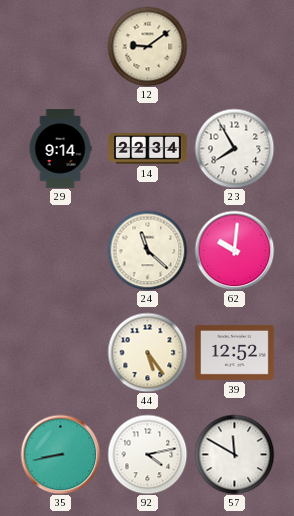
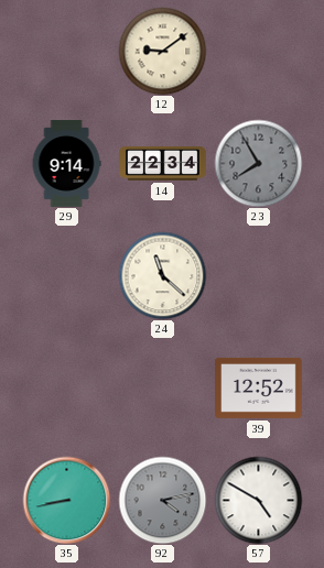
23 dial: white -> grey (258, 163)
62: 10:01 -> none (234, 250)
44: 5:24 -> none (147, 352)
92 dial: white -> grey (162, 500)
57: 11:50 -> 4:50 (258, 500)
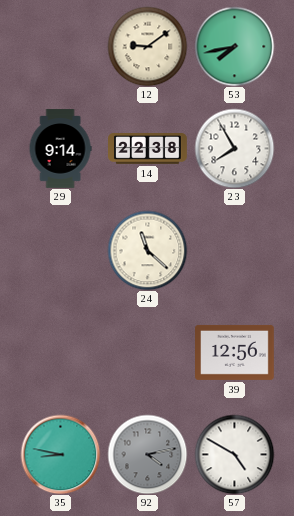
53: none -> 7:43 (234, 46)
14: 22:34 -> 22:38 (148, 149)
23 dial: grey -> white (234, 148)
39: 12:52 -> 12:56 (235, 352)
35: 8:43 -> 8:47 (60, 454)
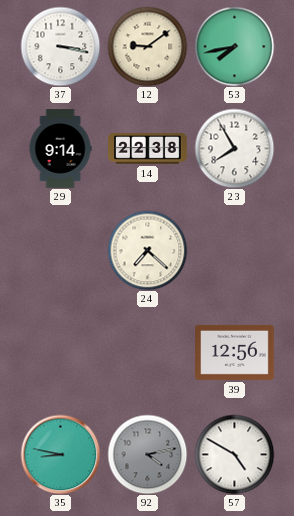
37: none -> 3:17 (60, 46)
24: 11:22 -> 7:22 (147, 250)
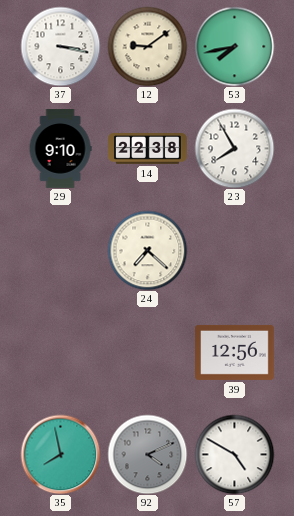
29: 9:14 -> 9:10 (60, 149)
35: 8:47 -> 7:58 (60, 454)
92: 4:13 -> 4:11 (147, 454)
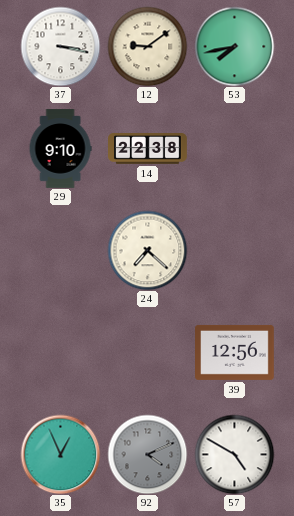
23: 7:55 -> none (234, 148)
35: 7:58 -> 12:56 (60, 454)
